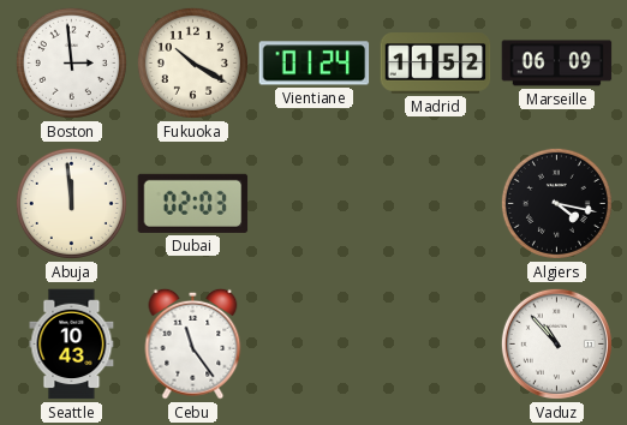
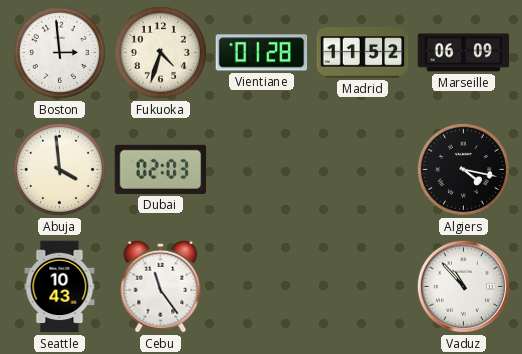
Fukuoka: 10:20 -> 4:33 (160, 52)
Vientiane: 01:24 -> 01:28 (262, 53)
Abuja: 11:59 -> 3:59 (59, 169)
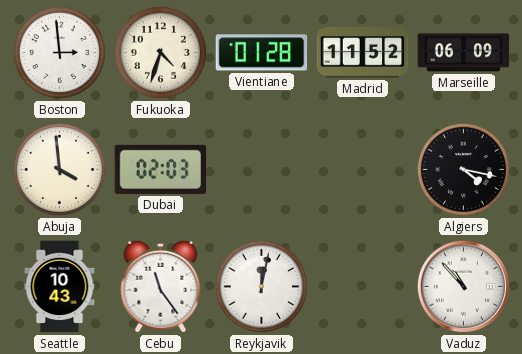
Reykjavik: none -> 12:02 (261, 286)
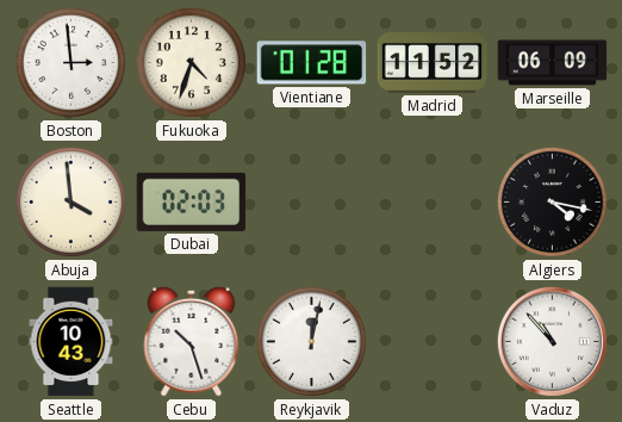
Cebu: 11:24 -> 10:27 (192, 341)
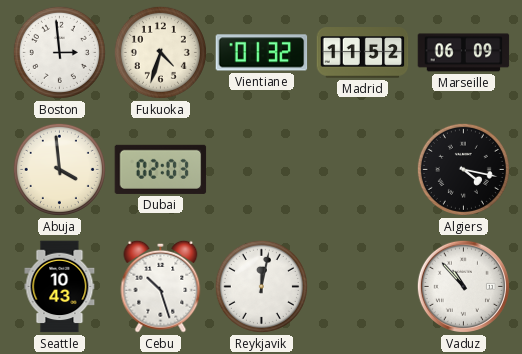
Vientiane: 01:28 -> 01:32 (262, 53)
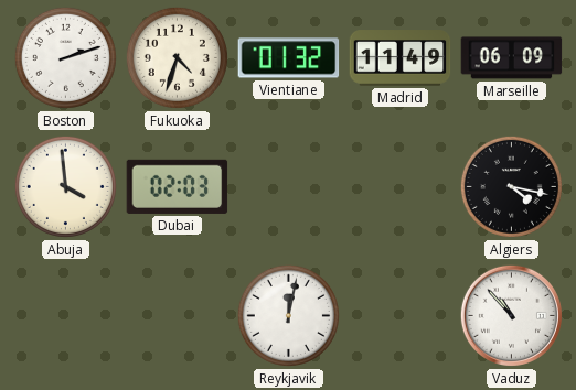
Boston: 2:59 -> 2:12 (65, 57)
Madrid: 11:52 -> 11:49 (401, 58)
Seattle: 10:43 -> none (60, 287)
Cebu: 10:27 -> none (161, 286)
